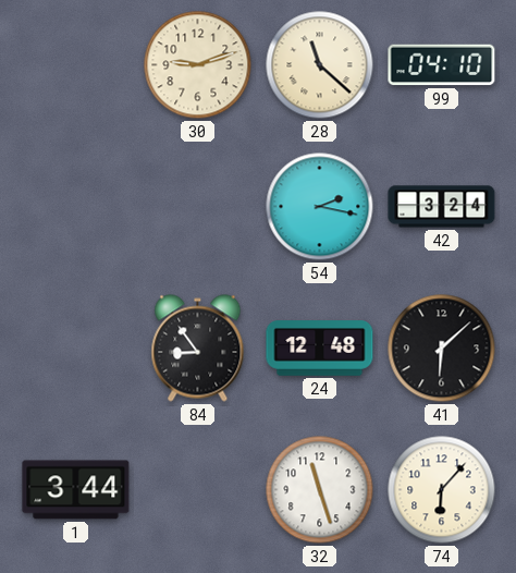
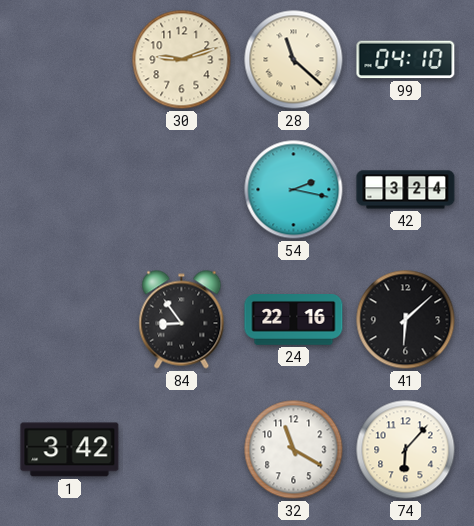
24: 12:48 -> 22:16 (294, 320)
1: 3:44 -> 3:42 (70, 450)
32: 11:27 -> 11:20 (294, 450)
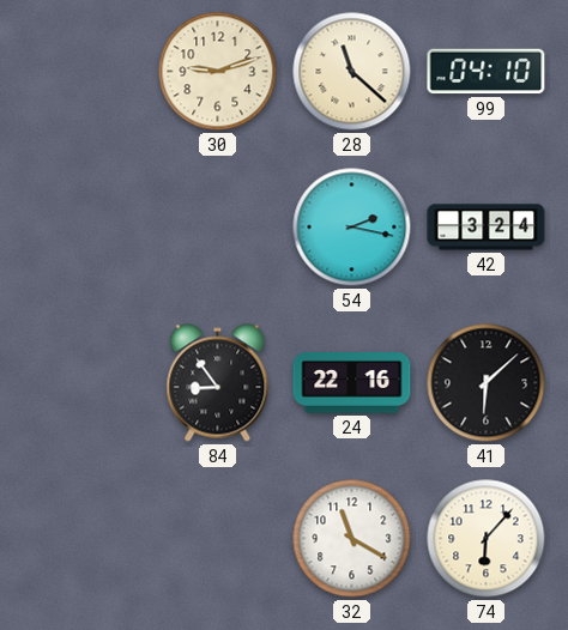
1: 3:42 -> none (70, 450)
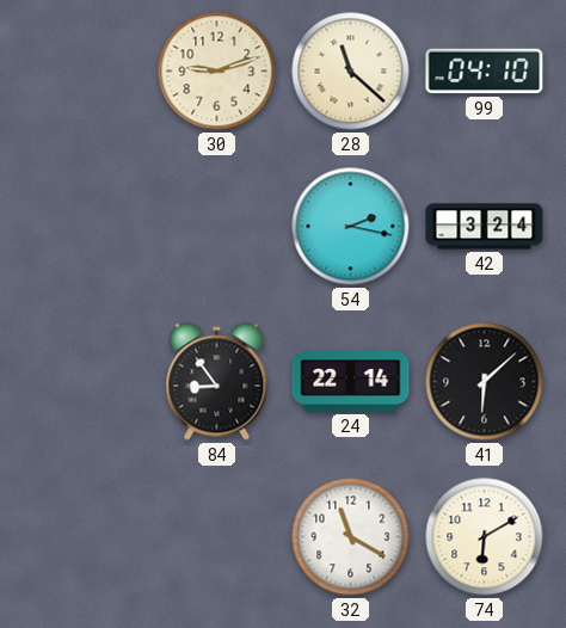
24: 22:16 -> 22:14 (351, 382)
74: 6:07 -> 6:10 (485, 537)
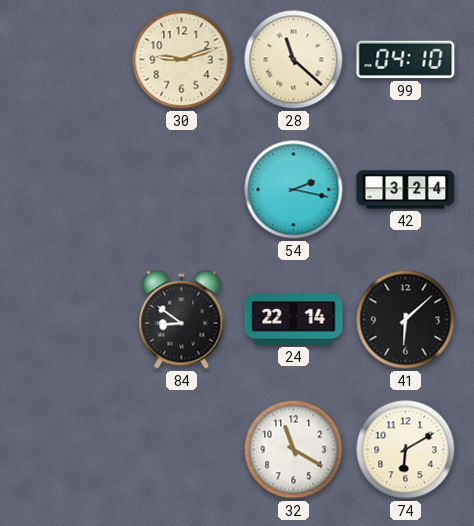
84: 8:54 -> 8:51 (182, 320)
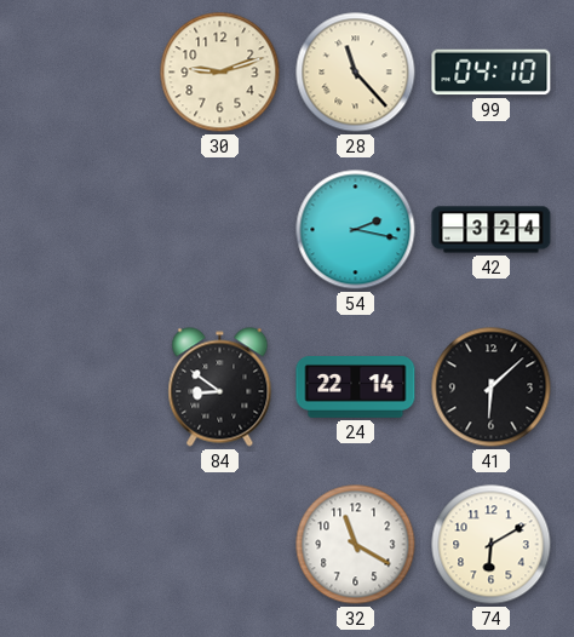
28: 11:22 -> 11:23 (356, 73)
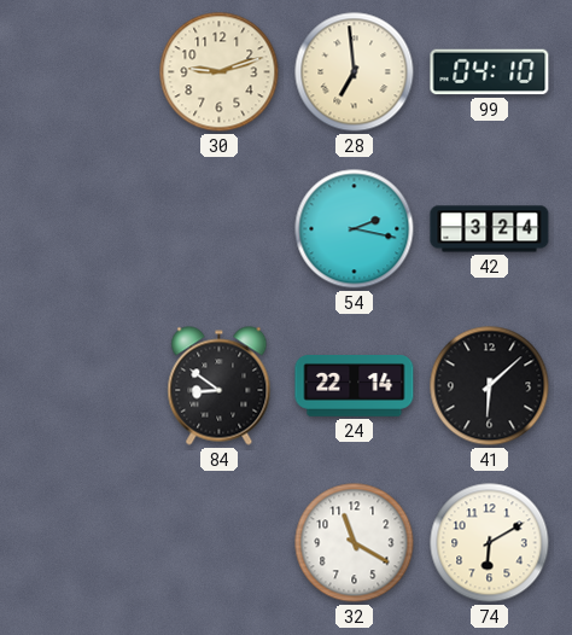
28: 11:23 -> 6:59 (355, 72)
